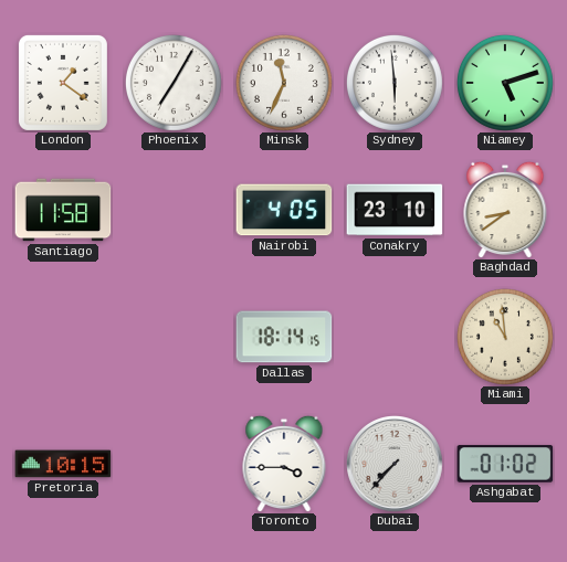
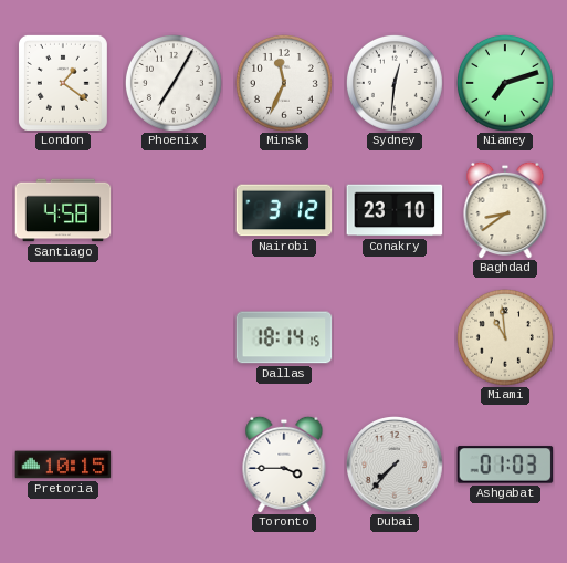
Sydney: 5:59 -> 12:31 (395, 83)
Niamey: 5:12 -> 7:12 (505, 83)
Santiago: 11:58 -> 4:58 (63, 210)
Nairobi: 4:05 -> 3:12 (284, 210)
Ashgabat: 01:02 -> 01:03 (505, 465)
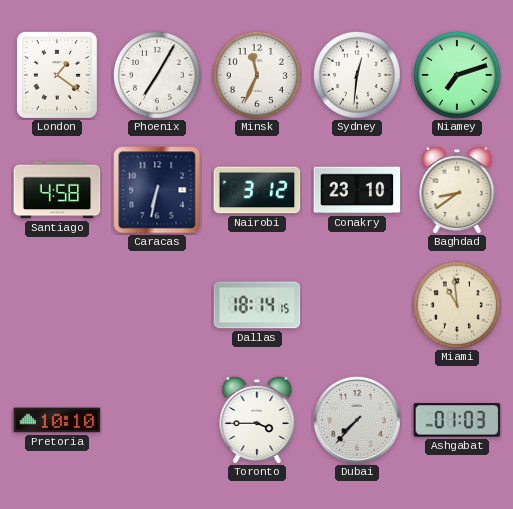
Caracas: none -> 6:32 (157, 190)
Pretoria: 10:15 -> 10:10 (57, 420)
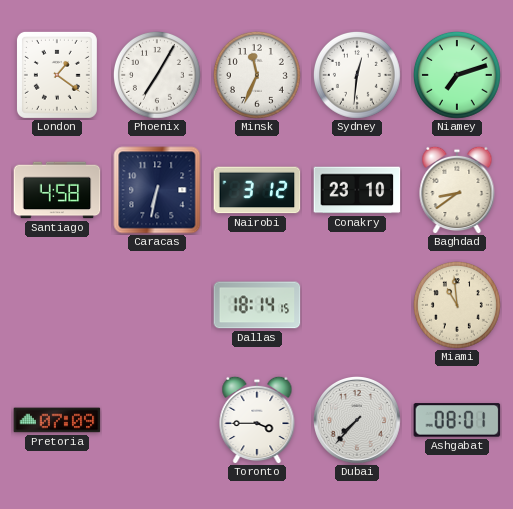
Pretoria: 10:10 -> 07:09 (57, 420)
Ashgabat: 01:03 -> 08:01 (457, 420)
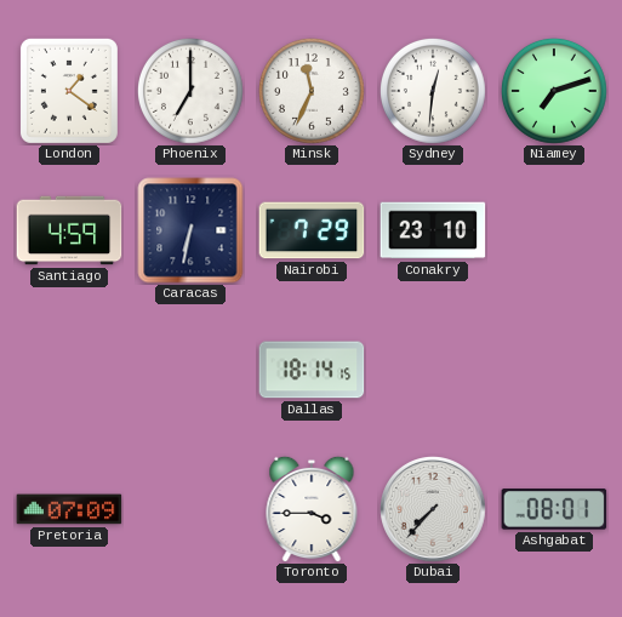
Phoenix: 7:05 -> 7:00 (190, 91)
Santiago: 4:58 -> 4:59 (69, 230)
Nairobi: 3:12 -> 7:29 (312, 230)
Baghdad: 8:39 -> none (457, 190)
Miami: 10:59 -> none (457, 305)
